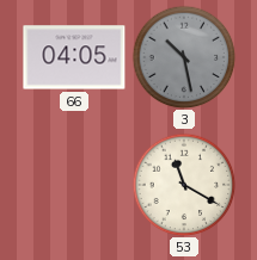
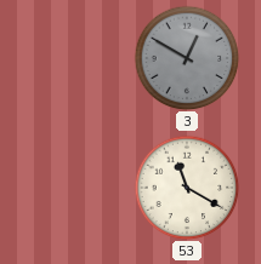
66: 04:05 -> none (74, 57)
3: 10:28 -> 12:50 (187, 58)
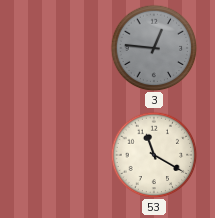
3: 12:50 -> 12:46 (154, 48)
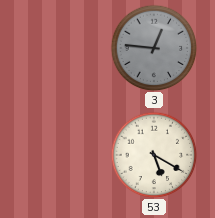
53: 11:20 -> 5:20 (154, 155)
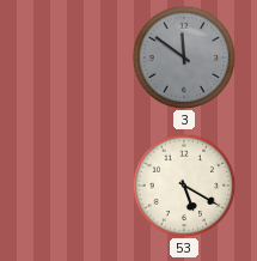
3: 12:46 -> 11:51 (184, 57)
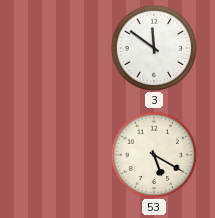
3 dial: grey -> white (154, 48)
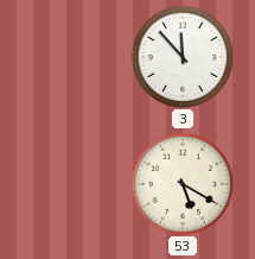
3: 11:51 -> 11:53 (183, 57)
